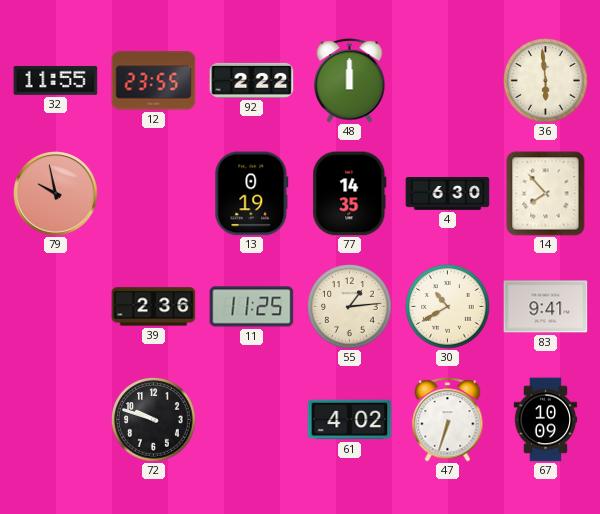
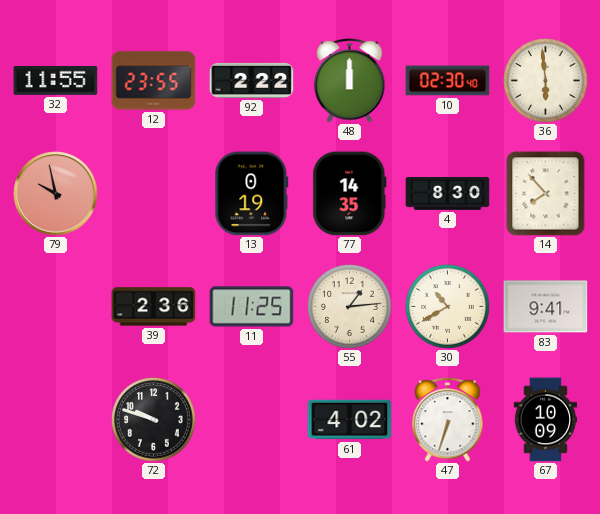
10: none -> 02:30 (448, 81)
4: 6:30 -> 8:30 (448, 194)
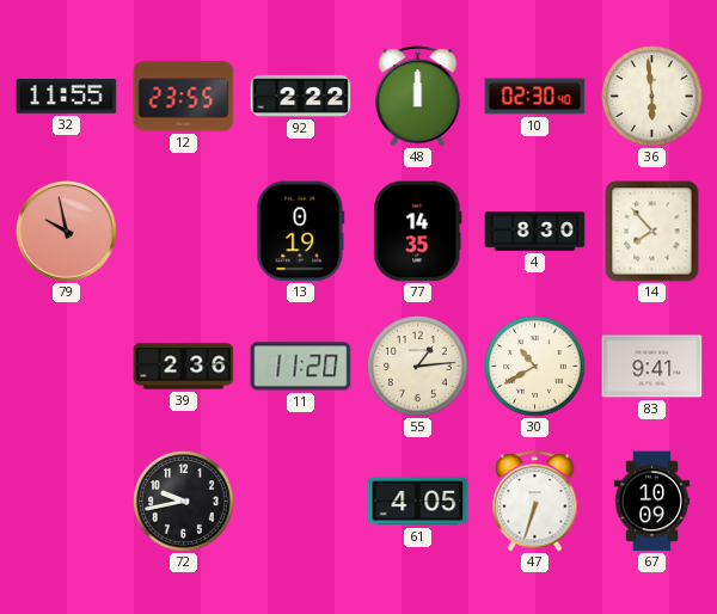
11: 11:25 -> 11:20 (301, 367)
72: 9:48 -> 9:43 (184, 502)
61: 4:02 -> 4:05 (418, 502)
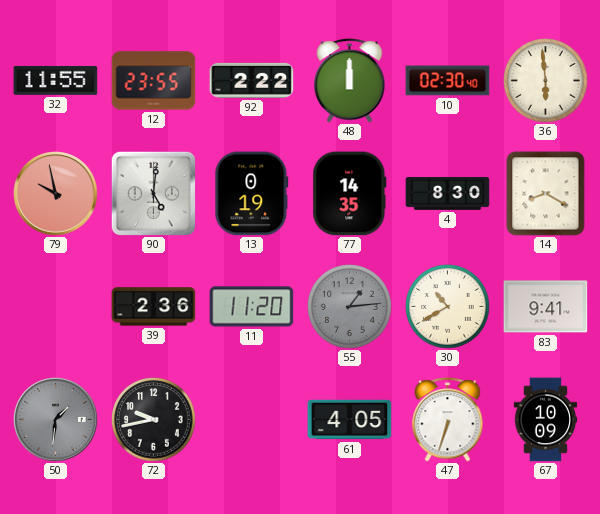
90: none -> 5:01 (153, 193)
14: 7:53 -> 8:20 (546, 194)
55 dial: cream -> grey (350, 307)
50: none -> 1:31 (56, 420)
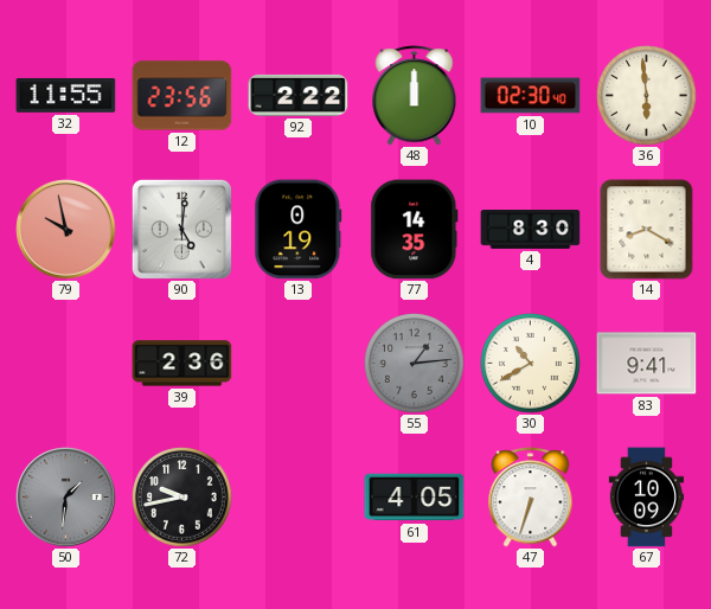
12: 23:55 -> 23:56 (182, 96)
11: 11:20 -> none (252, 307)
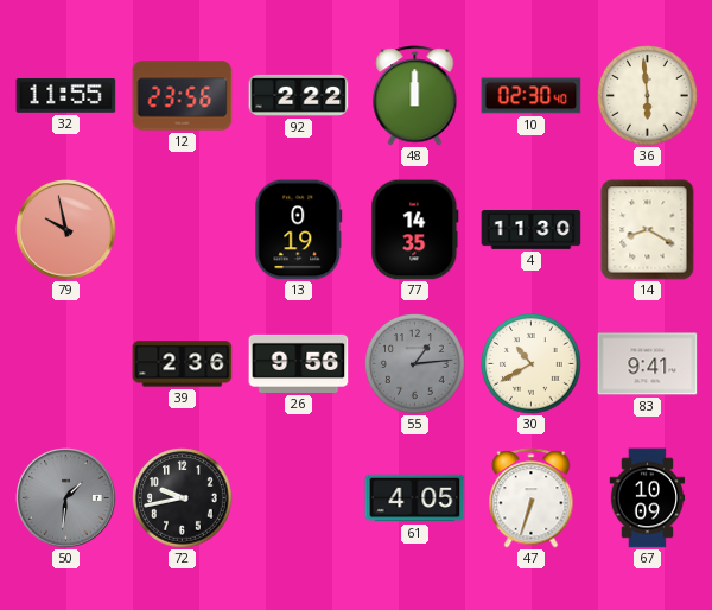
90: 5:01 -> none (181, 229)
4: 8:30 -> 11:30 (532, 230)
26: none -> 9:56 (299, 363)
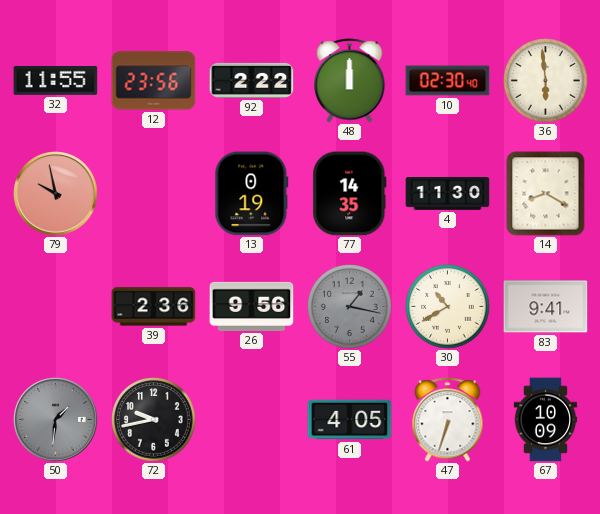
55: 1:14 -> 1:17 (350, 307)
